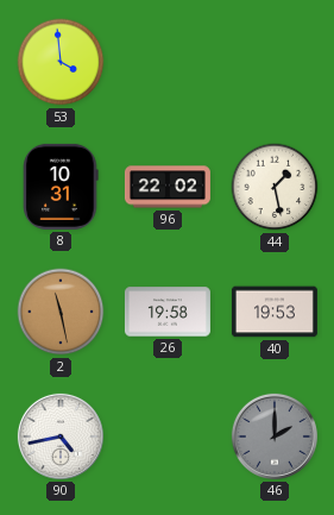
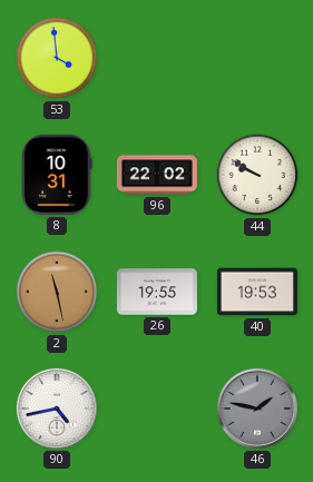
44: 1:28 -> 9:50 (257, 175)
26: 19:58 -> 19:55 (157, 292)
46: 2:00 -> 1:47 (257, 409)
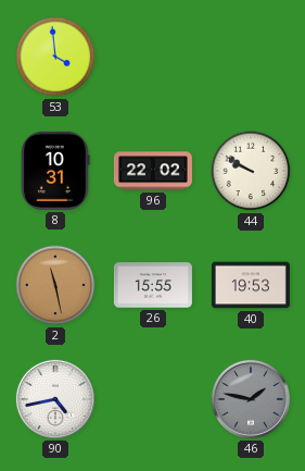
26: 19:55 -> 15:55 (153, 285)
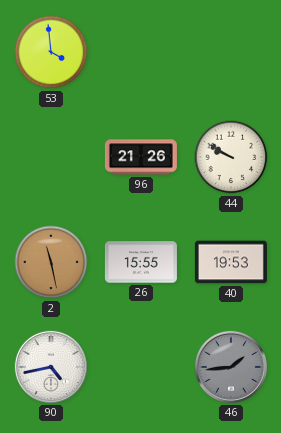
8: 10:31 -> none (55, 171)
96: 22:02 -> 21:26 (141, 157)
46: 1:47 -> 1:44 (231, 367)
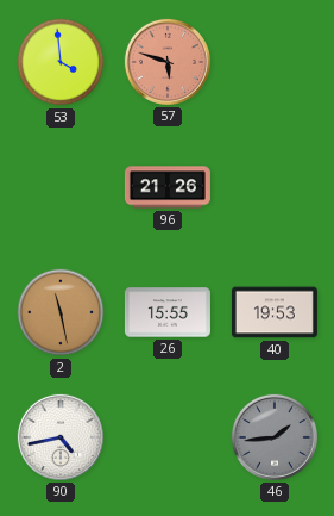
57: none -> 5:48 (168, 62)
44: 9:50 -> none (231, 157)
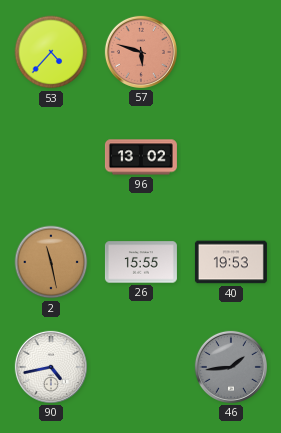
53: 3:59 -> 4:37 (51, 52)
96: 21:26 -> 13:02 (141, 157)
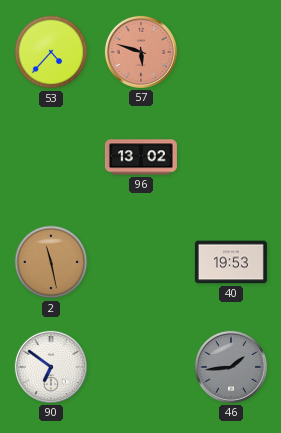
26: 15:55 -> none (141, 262)
90: 4:43 -> 6:51 (51, 367)
